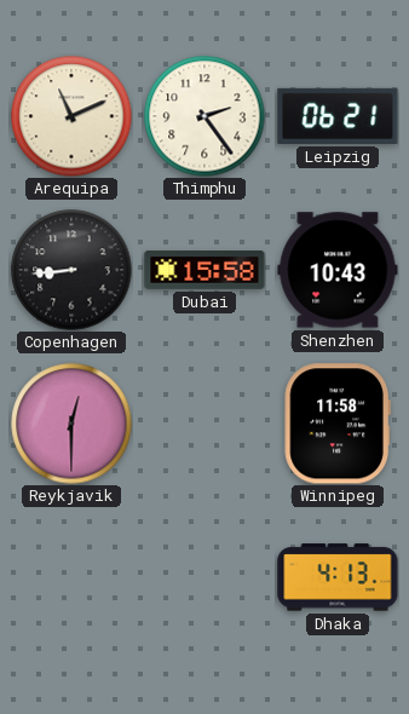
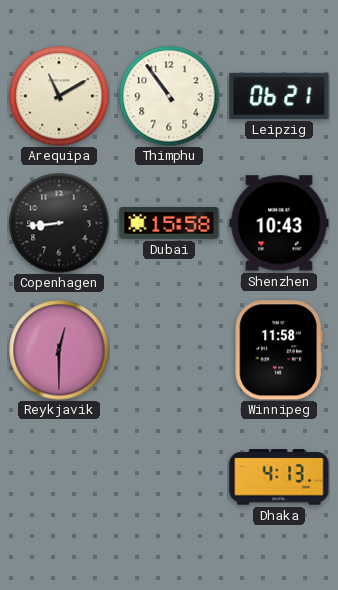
Arequipa: 11:11 -> 11:10 (59, 96)
Thimphu: 2:24 -> 10:54 (169, 96)
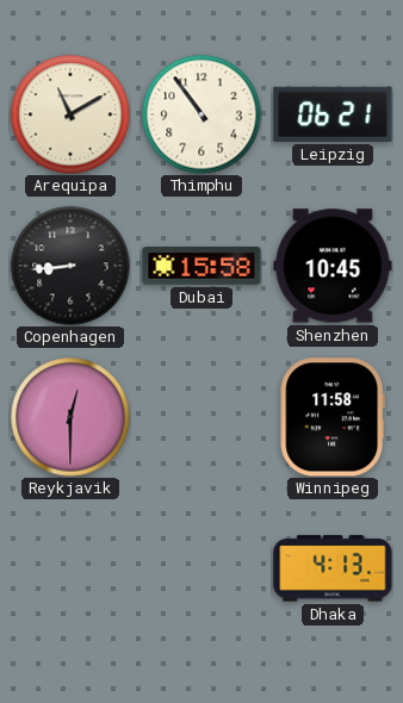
Shenzhen: 10:43 -> 10:45 (333, 266)
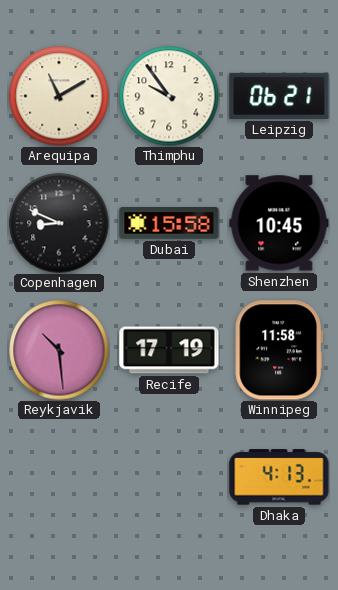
Thimphu: 10:54 -> 9:54 (169, 96)
Copenhagen: 8:44 -> 8:49 (59, 223)
Reykjavik: 12:30 -> 10:29 (59, 350)
Recife: none -> 17:19 (169, 350)
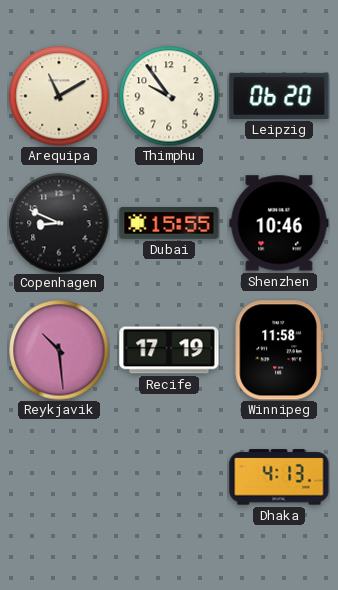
Leipzig: 06:21 -> 06:20 (279, 96)
Dubai: 15:58 -> 15:55 (169, 224)
Shenzhen: 10:45 -> 10:46 (279, 223)
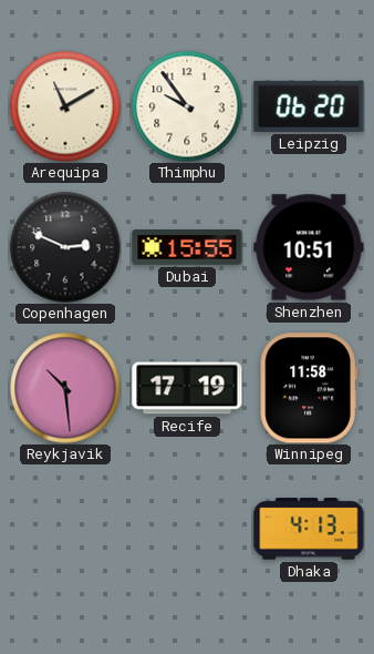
Copenhagen: 8:49 -> 2:49 (65, 247)
Shenzhen: 10:46 -> 10:51 (309, 247)
